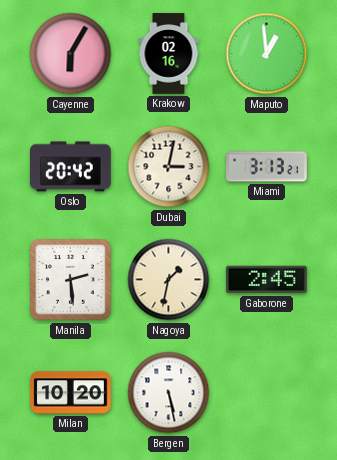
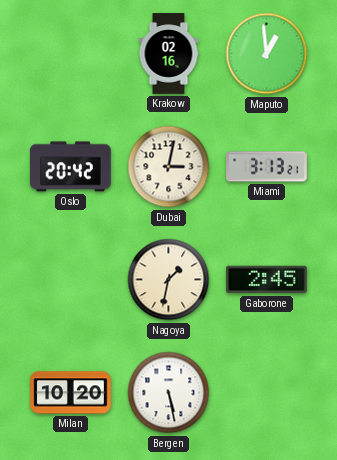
Cayenne: 6:05 -> none (71, 54)
Manila: 2:29 -> none (71, 280)
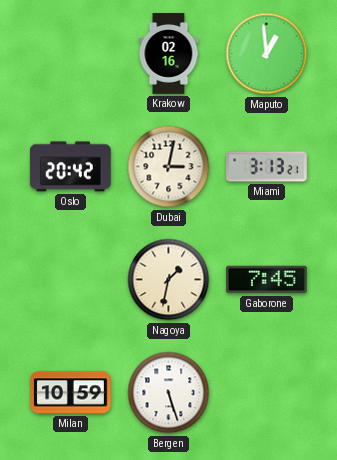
Gaborone: 2:45 -> 7:45 (267, 280)
Milan: 10:20 -> 10:59 (71, 393)
Bergen: 5:28 -> 5:27 (169, 393)
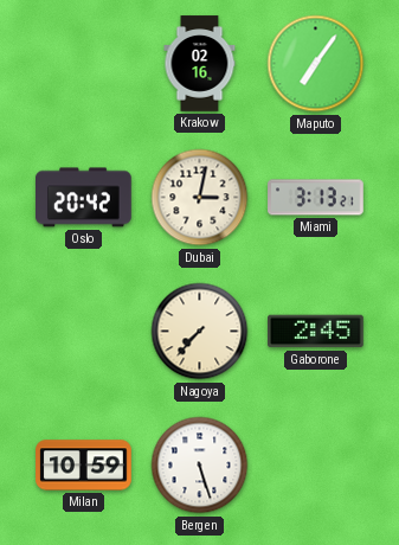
Maputo: 12:59 -> 7:06 (316, 64)
Nagoya: 1:32 -> 7:37 (200, 332)
Gaborone: 7:45 -> 2:45 (316, 332)
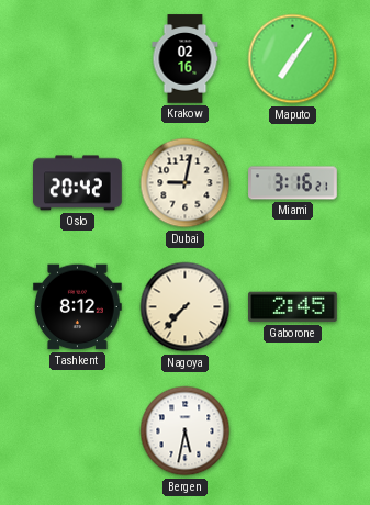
Dubai: 3:02 -> 9:02 (186, 183)
Miami: 3:13 -> 3:16 (293, 183)
Tashkent: none -> 8:12 (78, 307)
Milan: 10:59 -> none (84, 466)
Bergen: 5:27 -> 5:32 (186, 431)
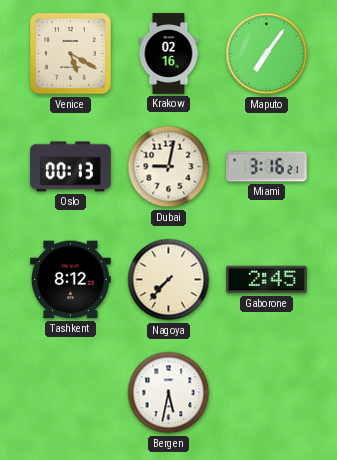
Venice: none -> 5:20 (71, 54)
Oslo: 20:42 -> 00:13 (71, 167)
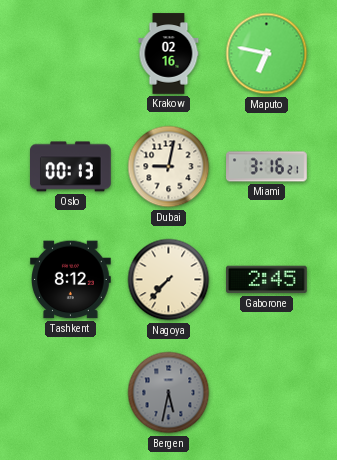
Venice: 5:20 -> none (71, 54)
Maputo: 7:06 -> 6:47 (267, 54)
Bergen dial: white -> grey (169, 393)
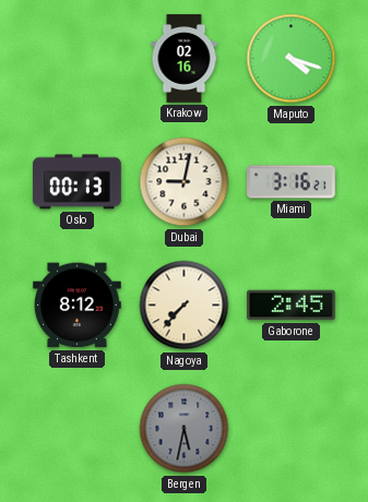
Maputo: 6:47 -> 4:18 (292, 59)
